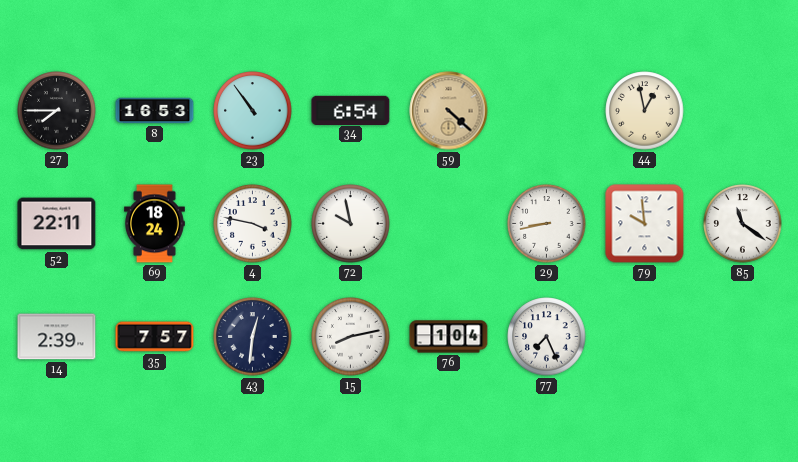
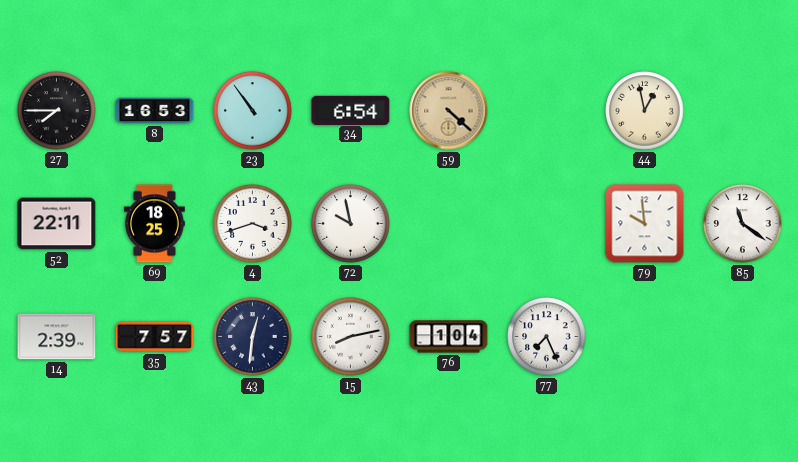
69: 18:24 -> 18:25 (155, 224)
4: 3:47 -> 3:42 (253, 224)
29: 8:43 -> none (547, 224)
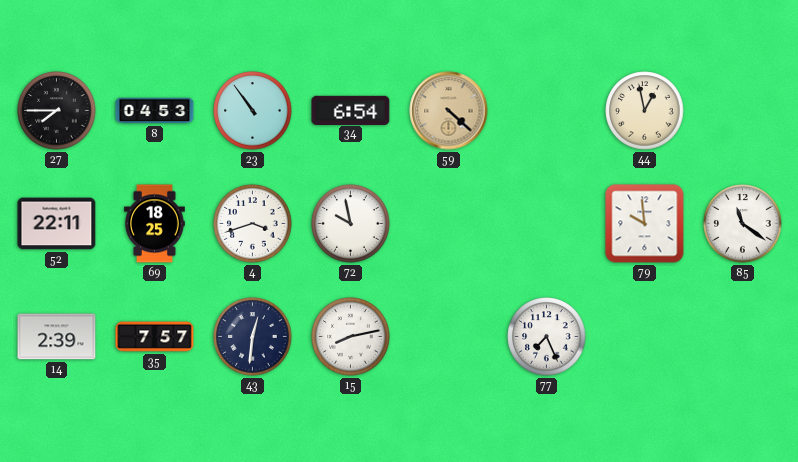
8: 16:53 -> 04:53 (155, 111)
76: 1:04 -> none (449, 337)
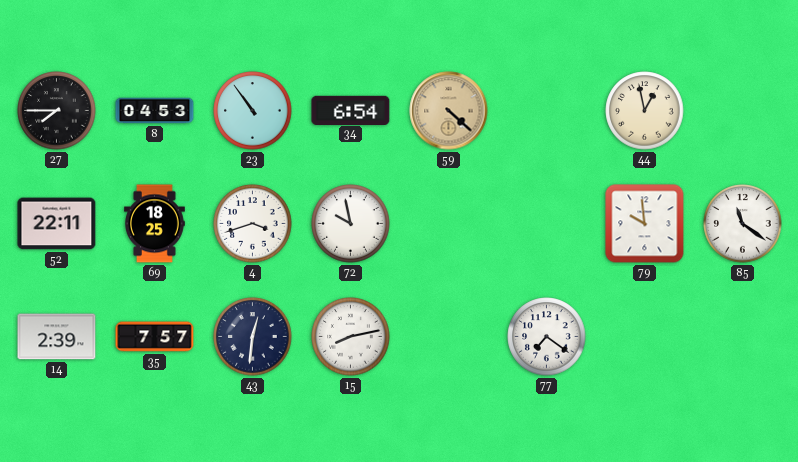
77: 7:26 -> 7:21 (547, 337)
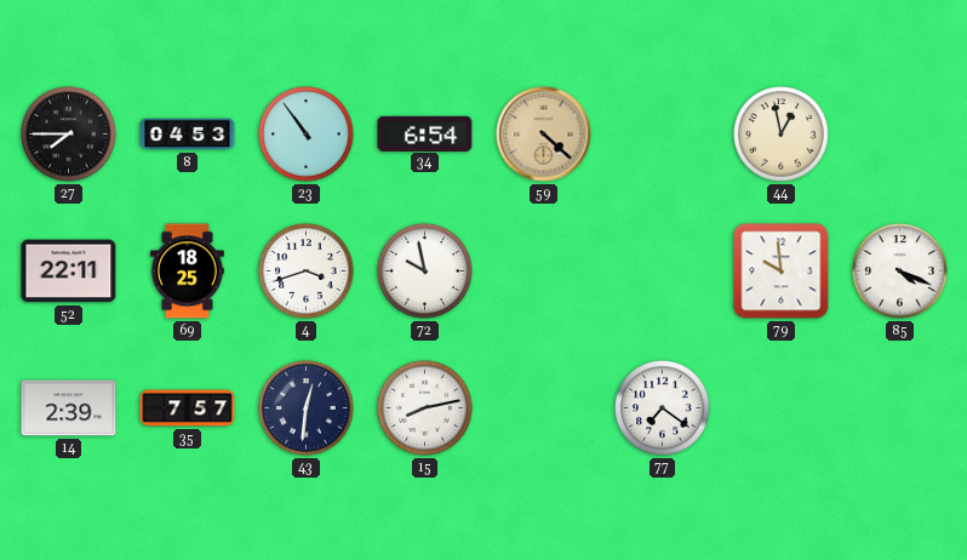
85: 11:21 -> 4:19 (900, 272)
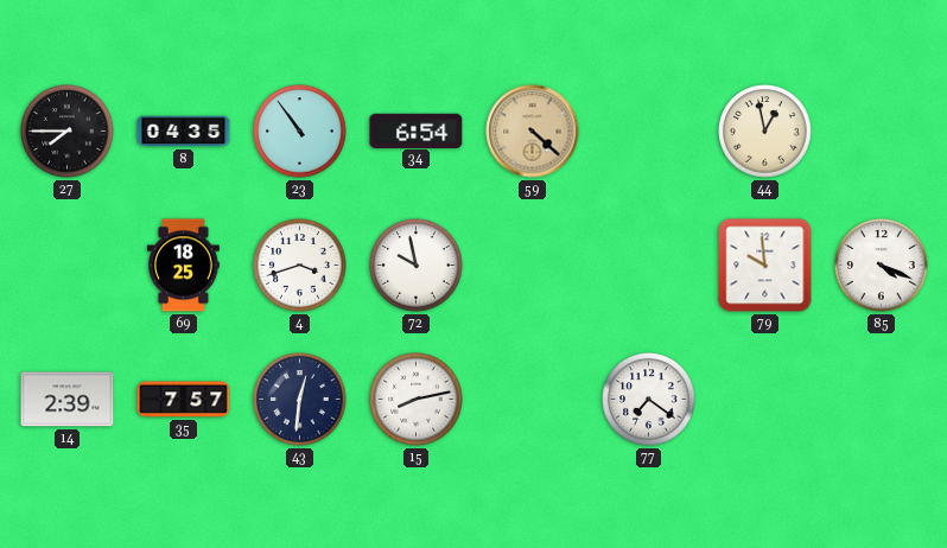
8: 04:53 -> 04:35 (184, 132)
52: 22:11 -> none (69, 272)
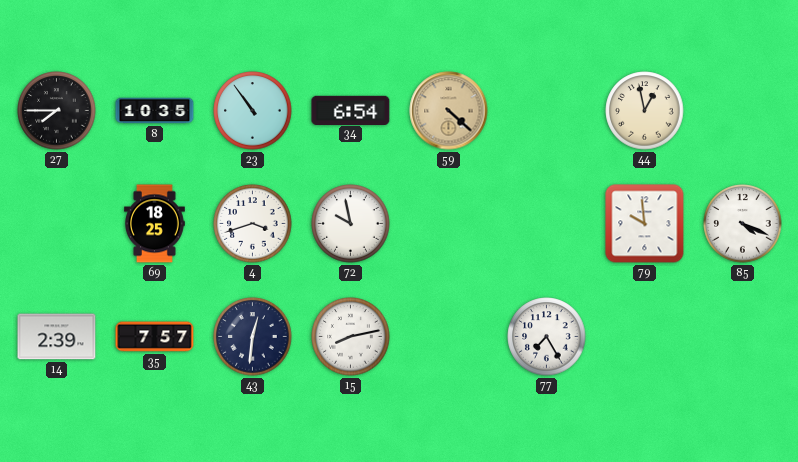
8: 04:35 -> 10:35 (155, 111)
77: 7:21 -> 7:25 (547, 337)
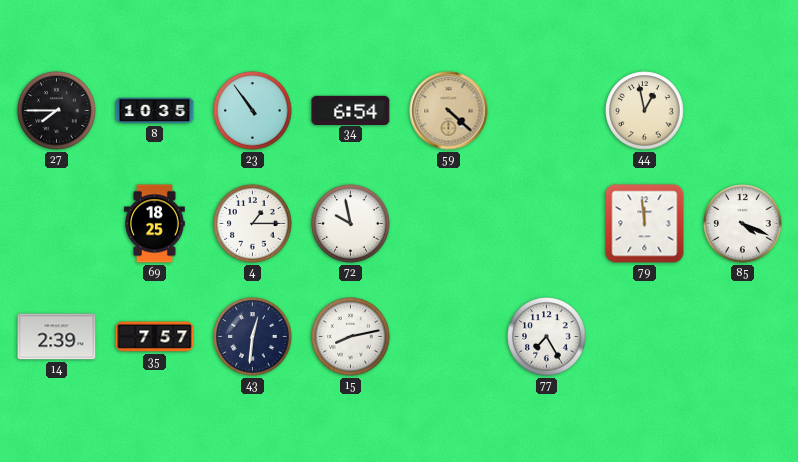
4: 3:42 -> 1:15 (253, 224)
79: 9:59 -> 11:59 (645, 224)
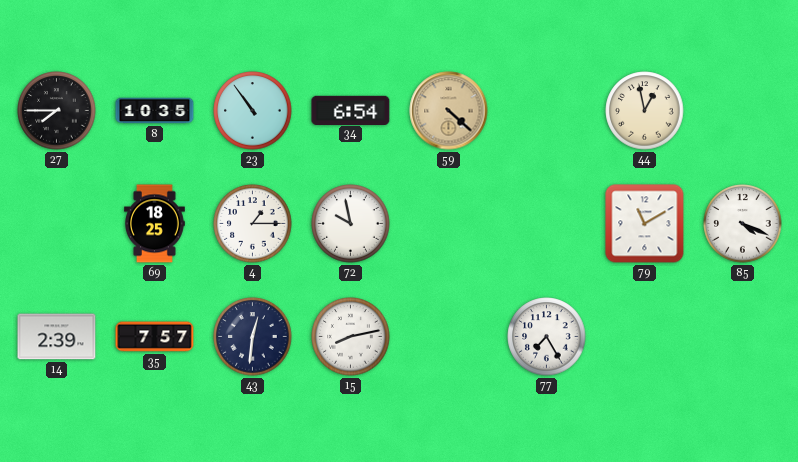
79: 11:59 -> 11:10 (645, 224)
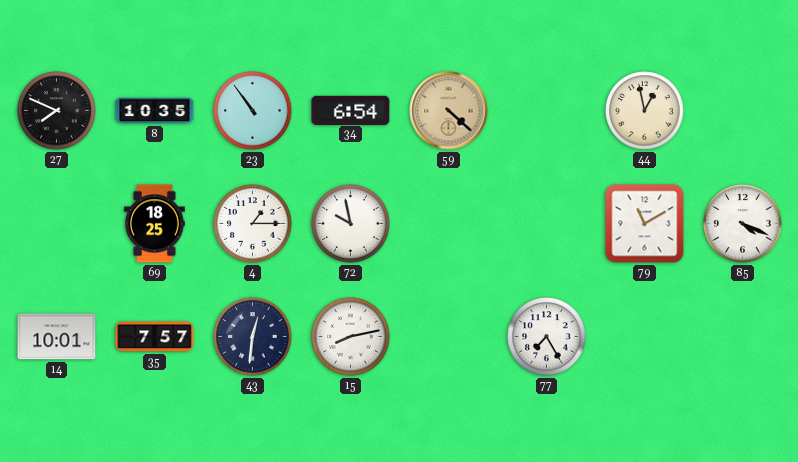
27: 7:45 -> 7:49 (57, 111)
14: 2:39 -> 10:01 (57, 337)
